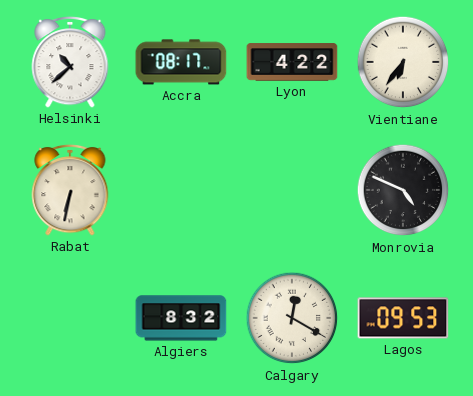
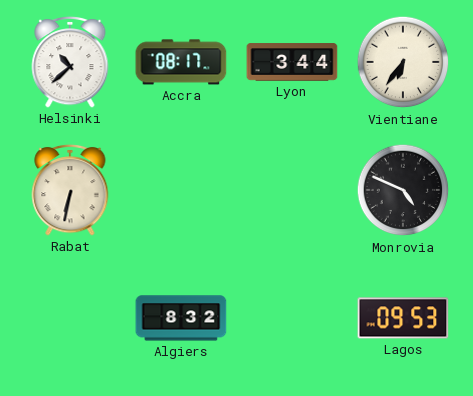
Lyon: 4:22 -> 3:44 (292, 62)
Calgary: 12:20 -> none (292, 318)
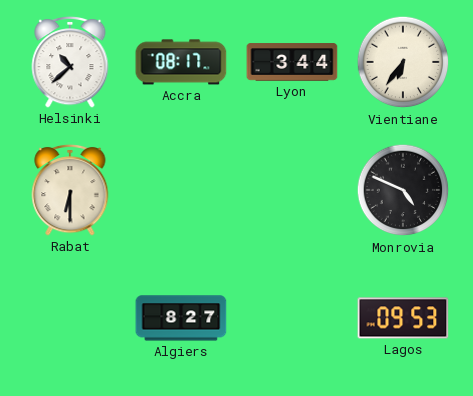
Rabat: 6:32 -> 6:30 (70, 190)
Algiers: 8:32 -> 8:27 (181, 318)
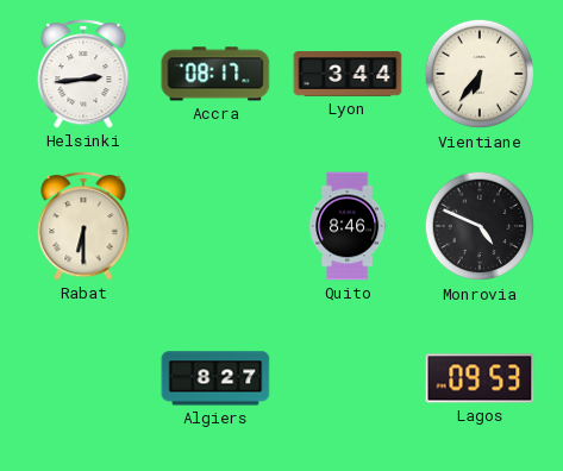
Helsinki: 10:38 -> 2:44 (83, 74)
Quito: none -> 8:46 (349, 226)
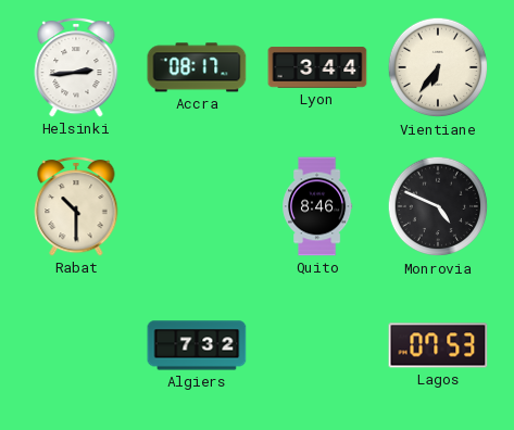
Rabat: 6:30 -> 10:30 (76, 206)
Algiers: 8:27 -> 7:32 (197, 345)
Lagos: 09:53 -> 07:53 (438, 345)
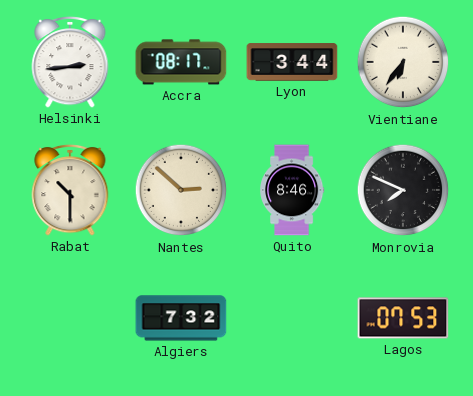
Nantes: none -> 2:52 (181, 190)
Monrovia: 4:49 -> 7:49 (403, 190)
